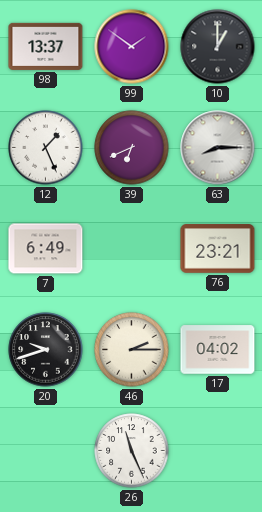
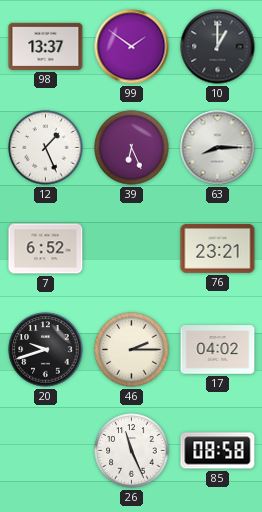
39: 6:41 -> 6:26 (132, 148)
7: 6:49 -> 6:52 (46, 249)
85: none -> 08:58 (218, 451)
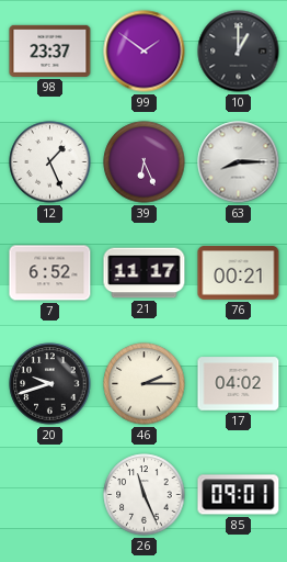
98: 13:37 -> 23:37 (50, 50)
21: none -> 11:17 (145, 273)
76: 23:21 -> 00:21 (239, 273)
85: 08:58 -> 09:01 (239, 495)
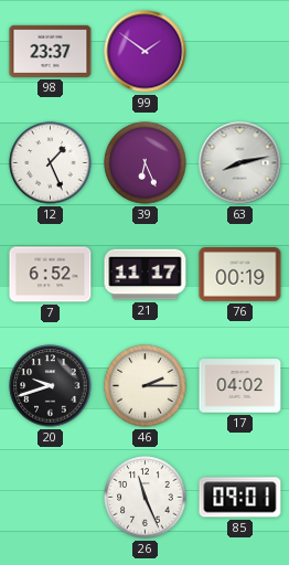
10: 1:00 -> none (239, 52)
63: 8:15 -> 8:13 (240, 163)
76: 00:21 -> 00:19 (240, 275)
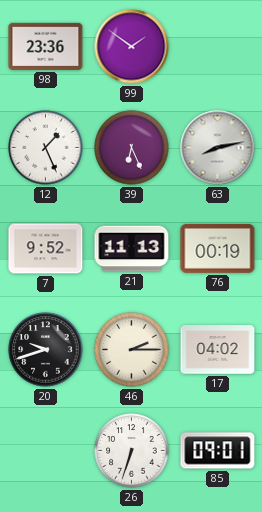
98: 23:37 -> 23:36 (46, 46)
7: 6:52 -> 9:52 (46, 249)
21: 11:17 -> 11:13 (132, 249)
26: 11:26 -> 6:33 (132, 451)
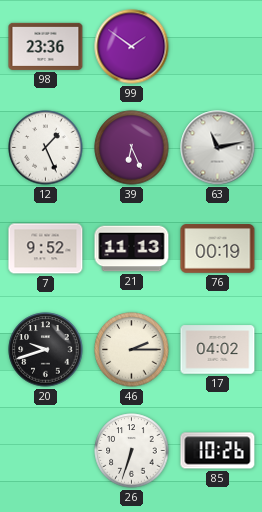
63: 8:13 -> 11:13 (218, 148)
85: 09:01 -> 10:26 (218, 451)
